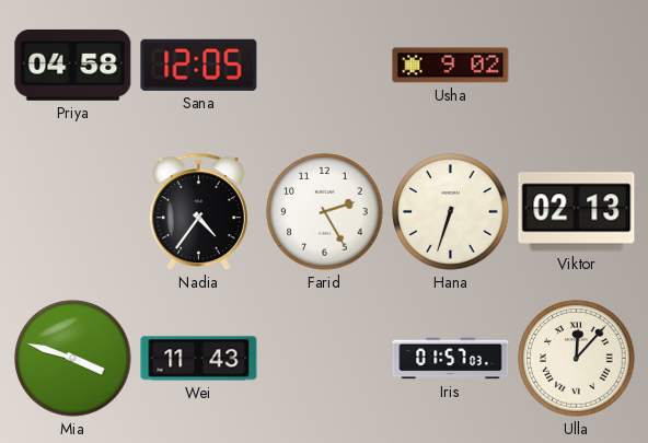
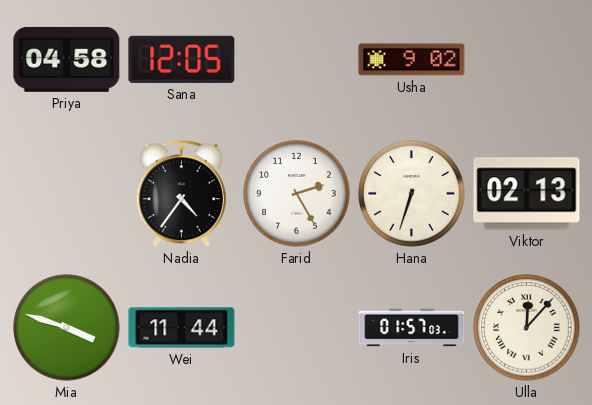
Wei: 11:43 -> 11:44 (182, 328)
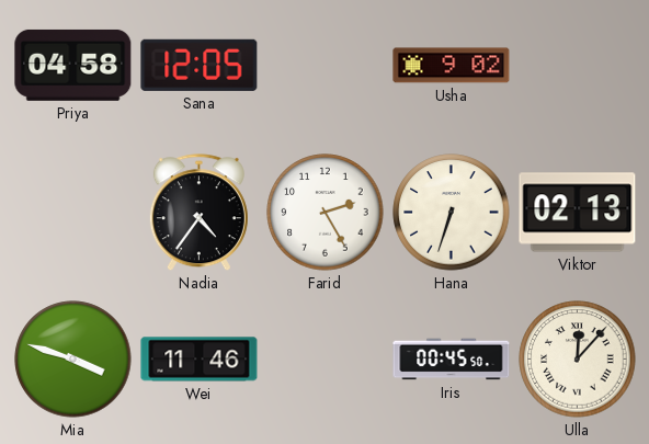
Wei: 11:44 -> 11:46 (200, 360)
Iris: 01:57 -> 00:45 (452, 360)
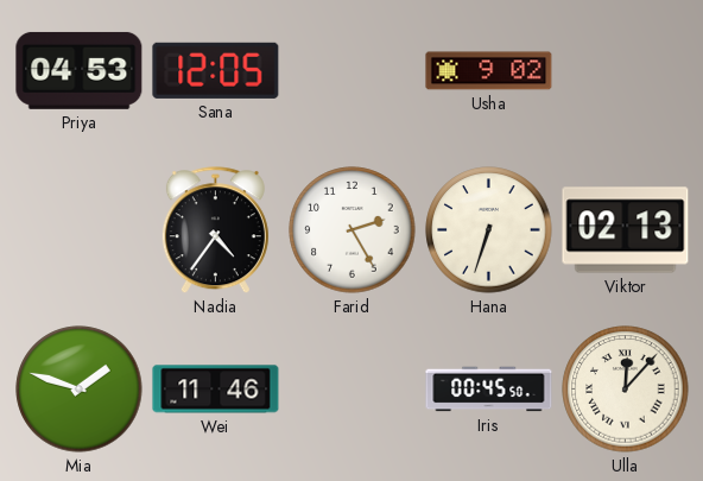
Priya: 04:58 -> 04:53 (80, 70)
Mia: 3:48 -> 1:48 (80, 390)
